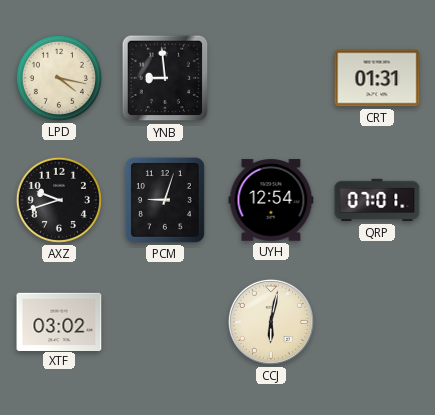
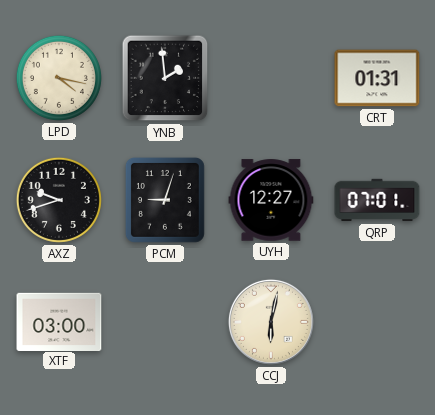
YNB: 8:59 -> 1:59 (165, 78)
UYH: 12:54 -> 12:27 (271, 200)
XTF: 03:02 -> 03:00 (59, 321)
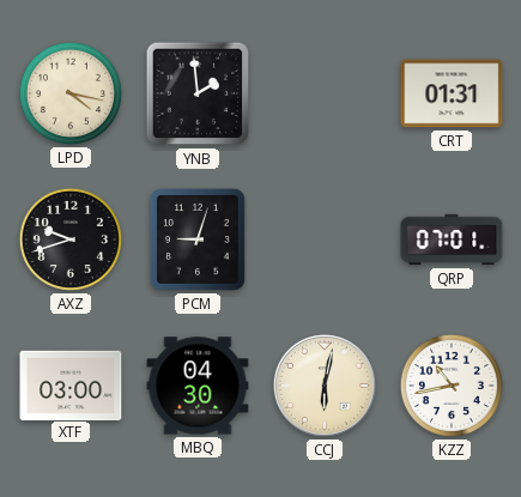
UYH: 12:27 -> none (271, 200)
MBQ: none -> 04:30 (198, 386)
KZZ: none -> 10:43 (452, 386)
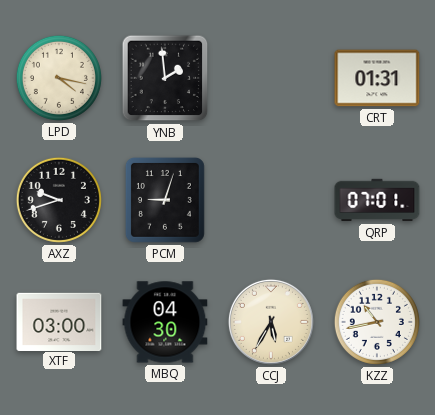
CCJ: 6:02 -> 5:35 (271, 322)
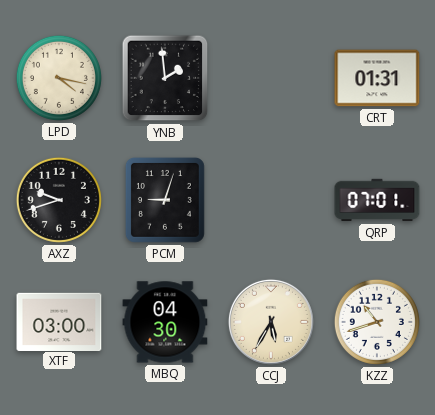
KZZ: 10:43 -> 10:42 (377, 322)
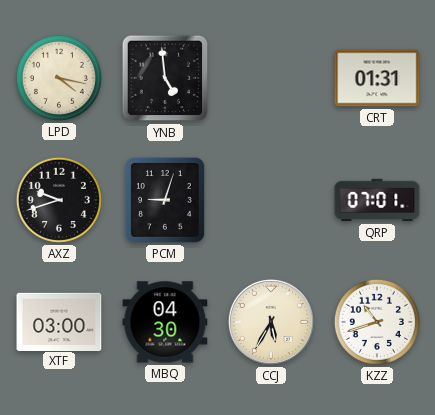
YNB: 1:59 -> 4:59 (165, 78)
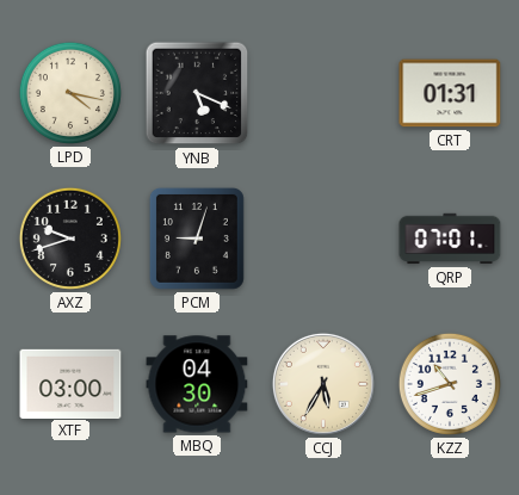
YNB: 4:59 -> 5:19 (197, 93)
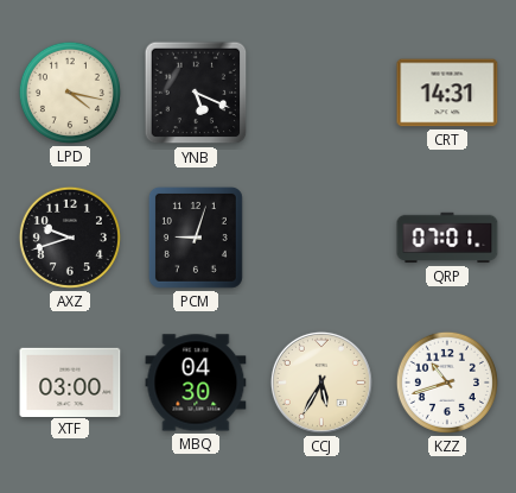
CRT: 01:31 -> 14:31 (447, 93)
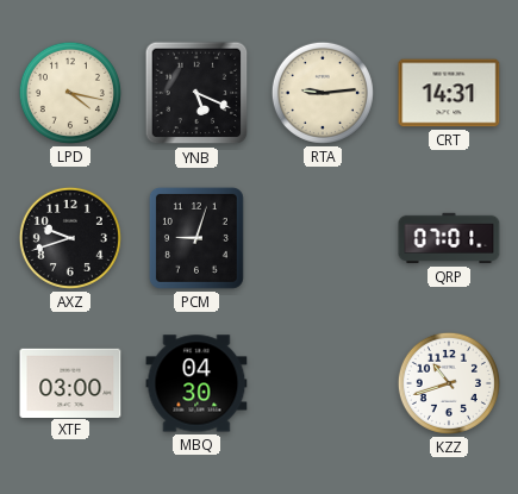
RTA: none -> 9:14 (323, 93)
CCJ: 5:35 -> none (321, 383)
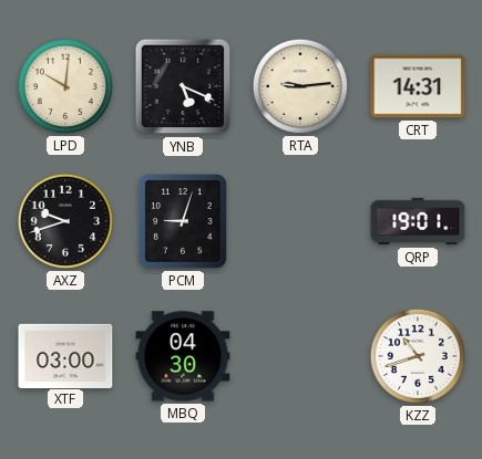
LPD: 4:17 -> 10:01 (65, 86)
QRP: 07:01 -> 19:01 (418, 221)
